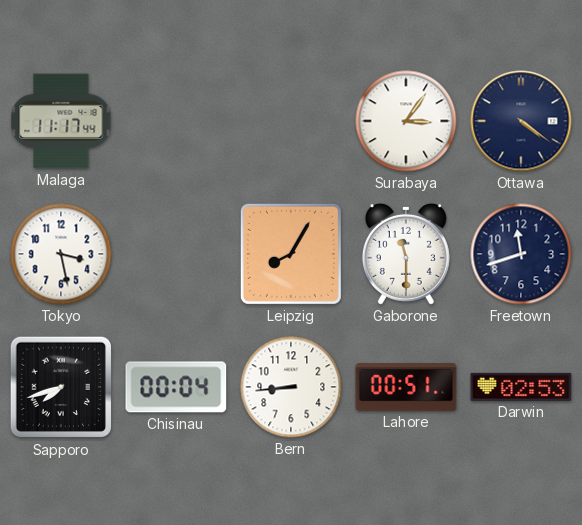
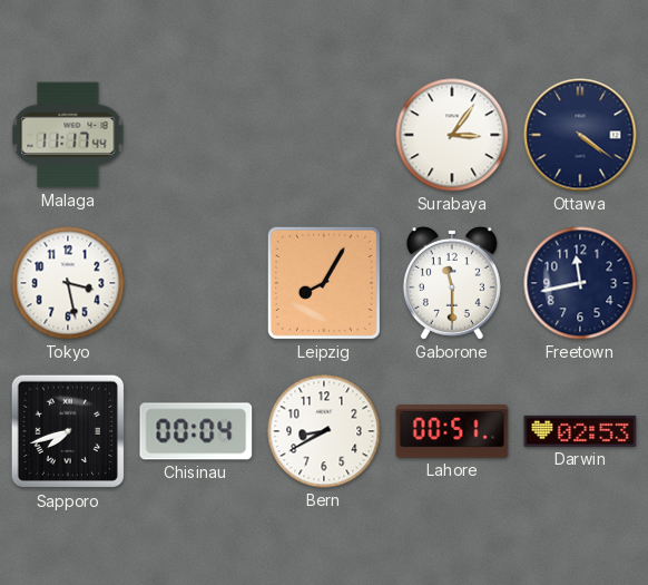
Freetown: 11:42 -> 11:43 (580, 283)
Bern: 8:44 -> 8:40 (324, 431)
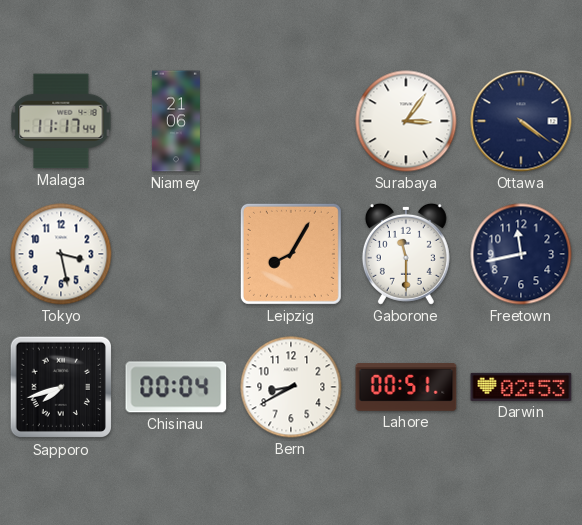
Niamey: none -> 21:06 (176, 121)
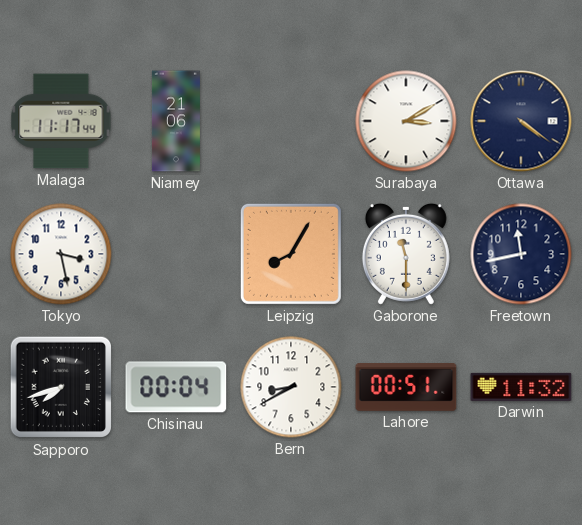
Surabaya: 3:06 -> 3:10 (406, 121)
Darwin: 02:53 -> 11:32 (521, 387)
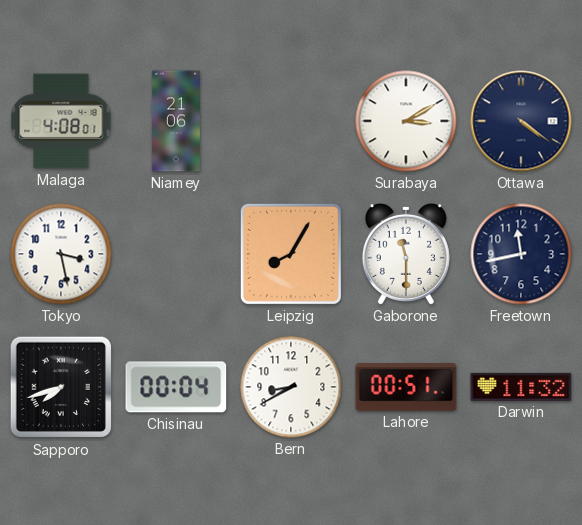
Malaga: 11:17 -> 4:08 (61, 121)
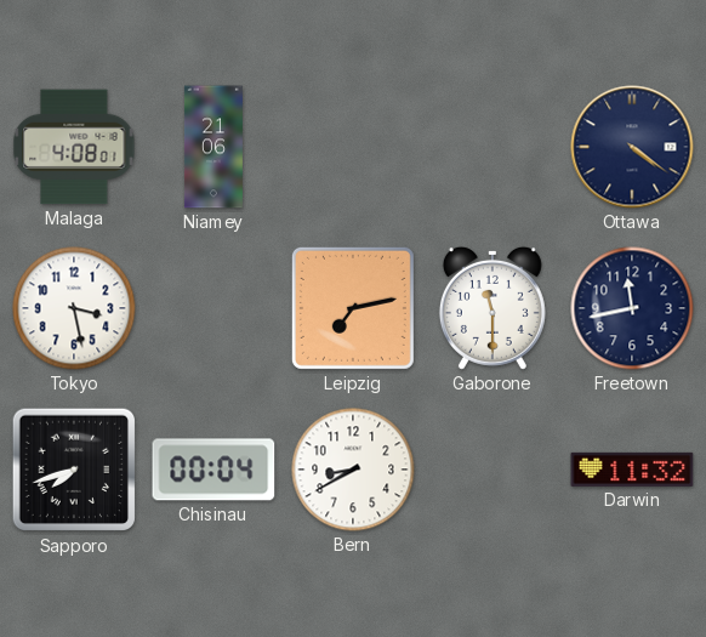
Surabaya: 3:10 -> none (406, 121)
Leipzig: 8:05 -> 7:13 (353, 308)
Lahore: 00:51 -> none (406, 388)
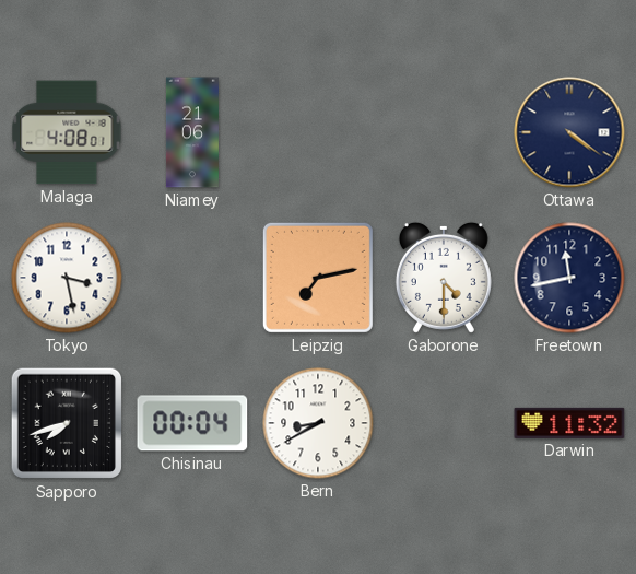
Gaborone: 11:30 -> 4:30 (444, 278)
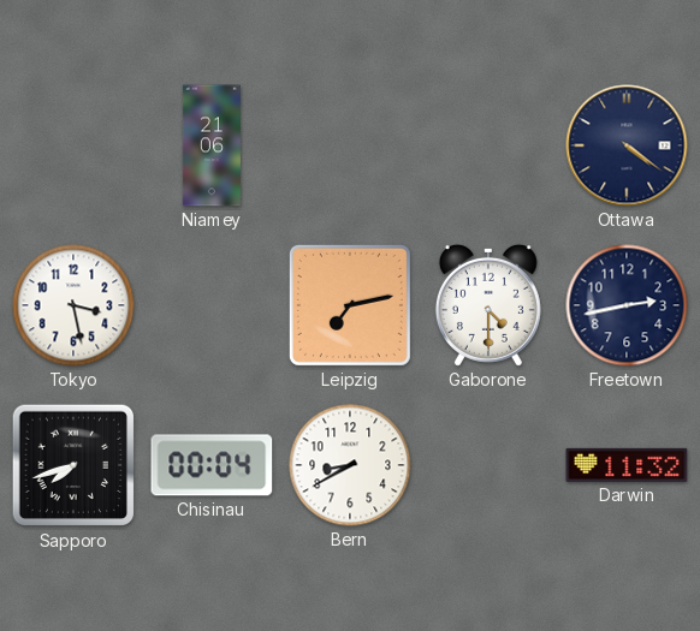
Malaga: 4:08 -> none (67, 132)
Freetown: 11:43 -> 2:43 (627, 305)
